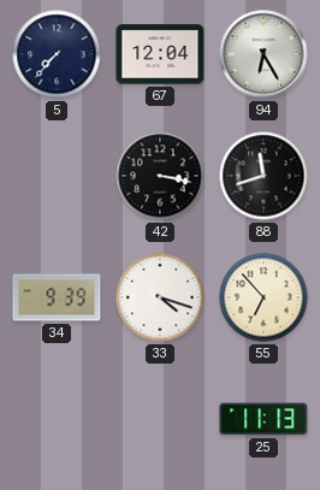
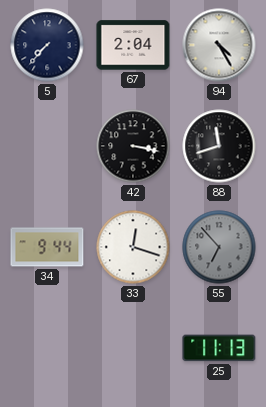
67: 12:04 -> 2:04 (133, 45)
94: 6:25 -> 4:25 (219, 45)
34: 9:39 -> 9:44 (47, 247)
33: 4:18 -> 12:18 (133, 247)
55 dial: cream -> grey (219, 247)
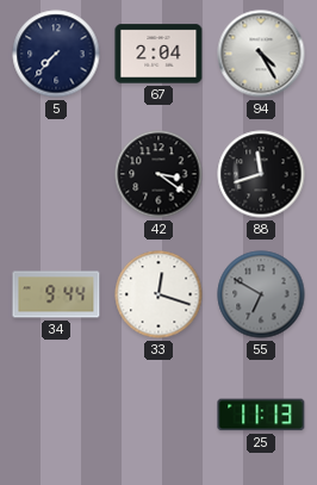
42: 3:17 -> 3:21 (158, 174)
55: 6:53 -> 6:50 (261, 294)
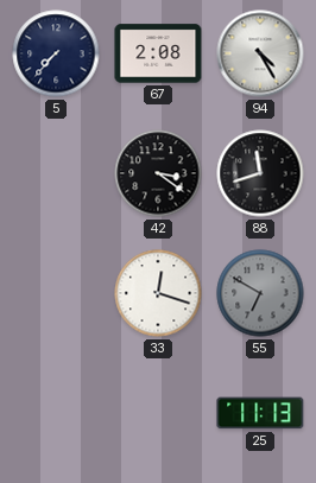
67: 2:04 -> 2:08 (158, 53)
34: 9:44 -> none (56, 294)
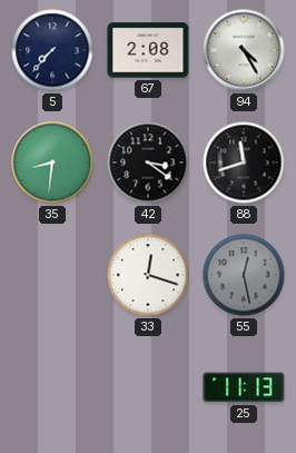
35: none -> 8:31 (52, 163)
55: 6:50 -> 12:28 (244, 275)
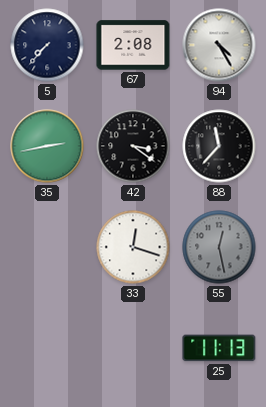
35: 8:31 -> 2:43 (47, 146)
88: 11:42 -> 11:37 (219, 146)
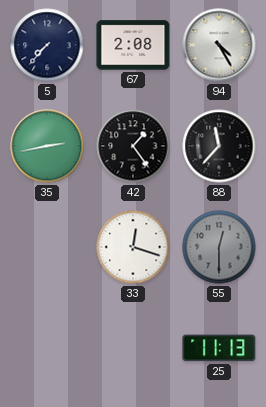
42: 3:21 -> 1:24 (133, 146)
55: 12:28 -> 12:30 (219, 247)
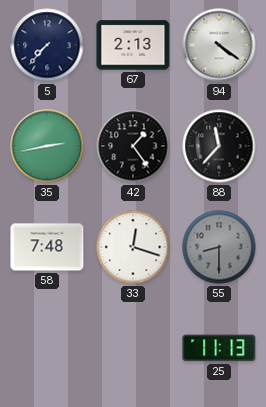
67: 2:08 -> 2:13 (133, 45)
94: 4:25 -> 4:21 (219, 45)
58: none -> 7:48 (47, 247)
55: 12:30 -> 8:30 (219, 247)
